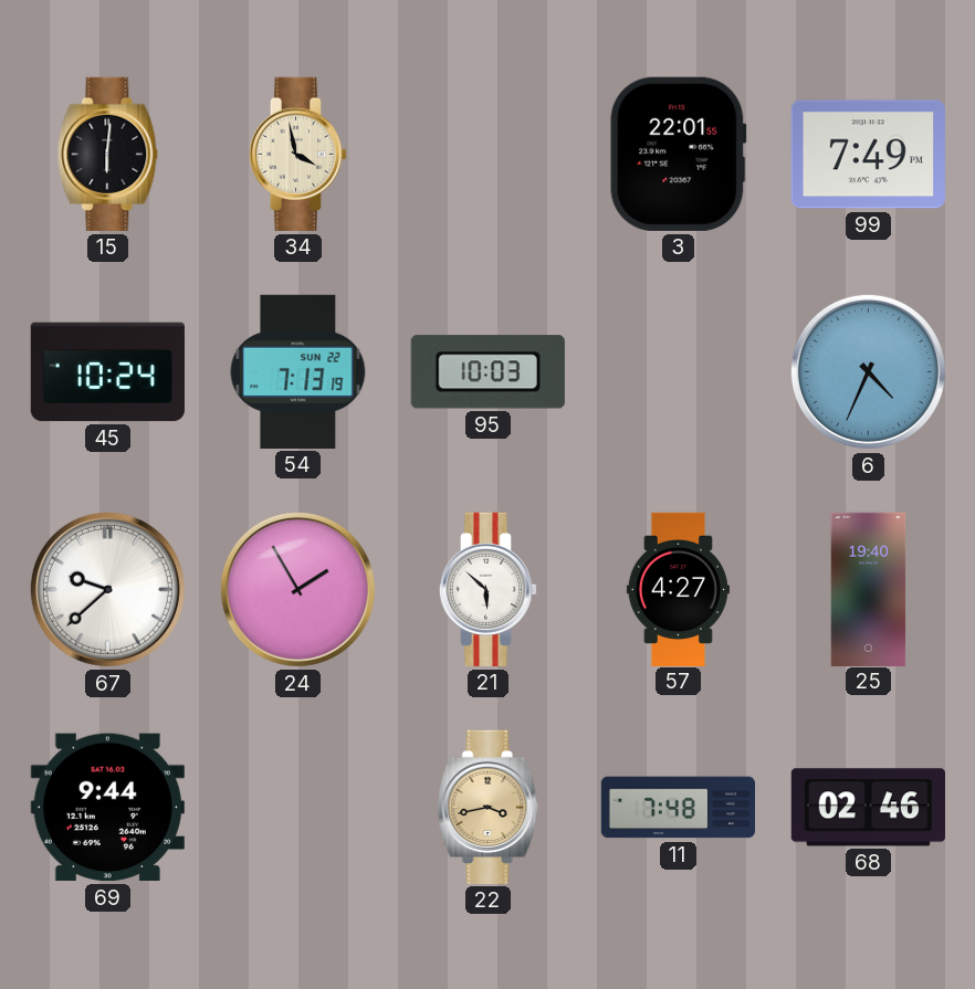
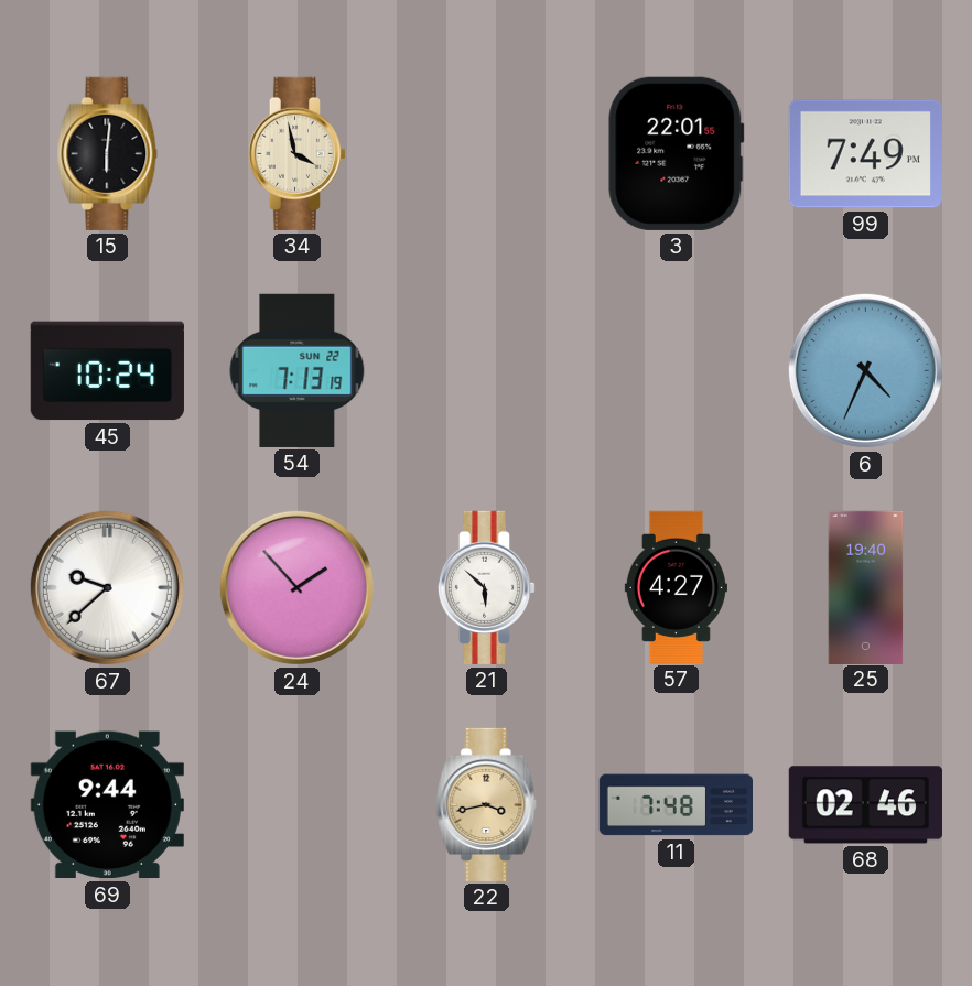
95: 10:03 -> none (487, 372)
24: 1:55 -> 1:53 (296, 587)
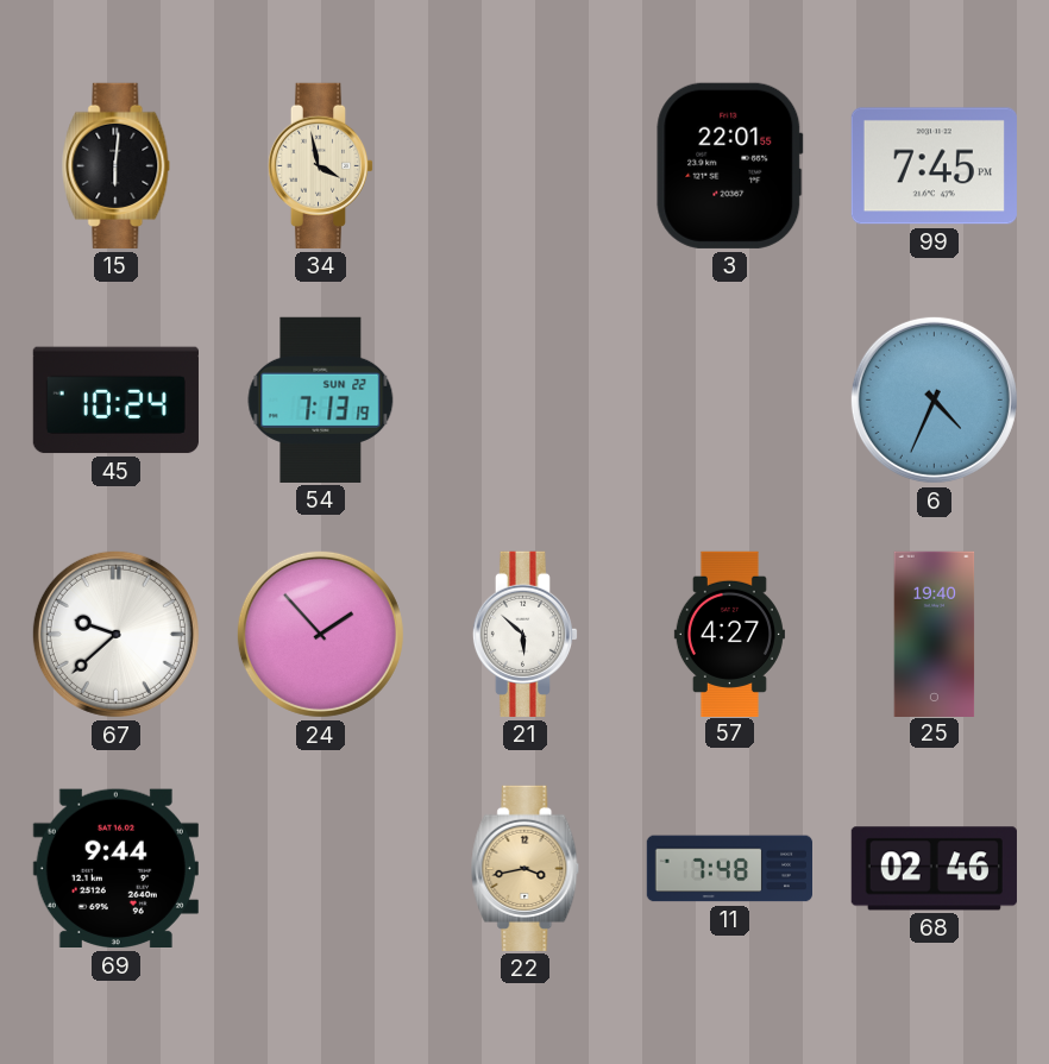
99: 7:49 -> 7:45 (934, 166)
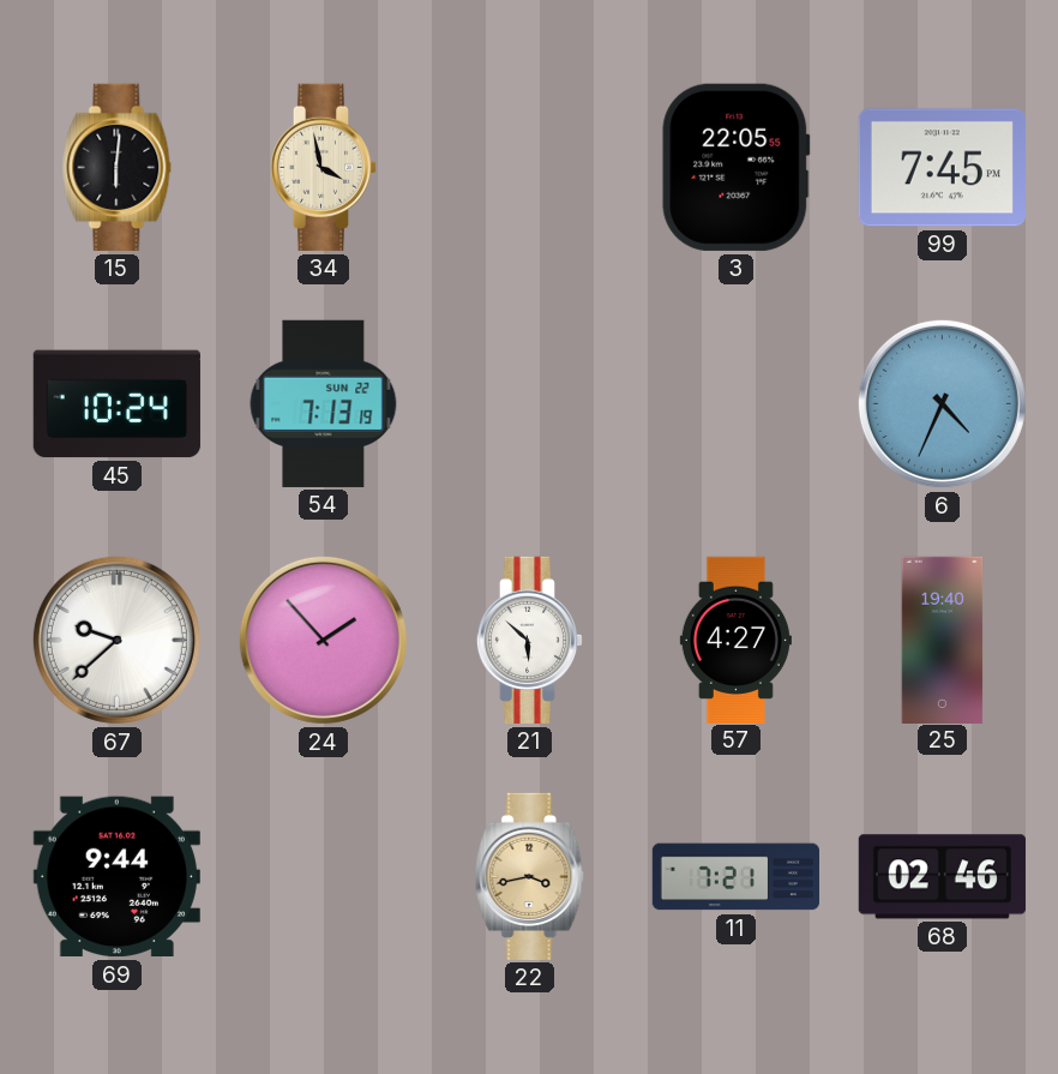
3: 22:01 -> 22:05 (737, 167)
11: 7:48 -> 7:21 (735, 877)
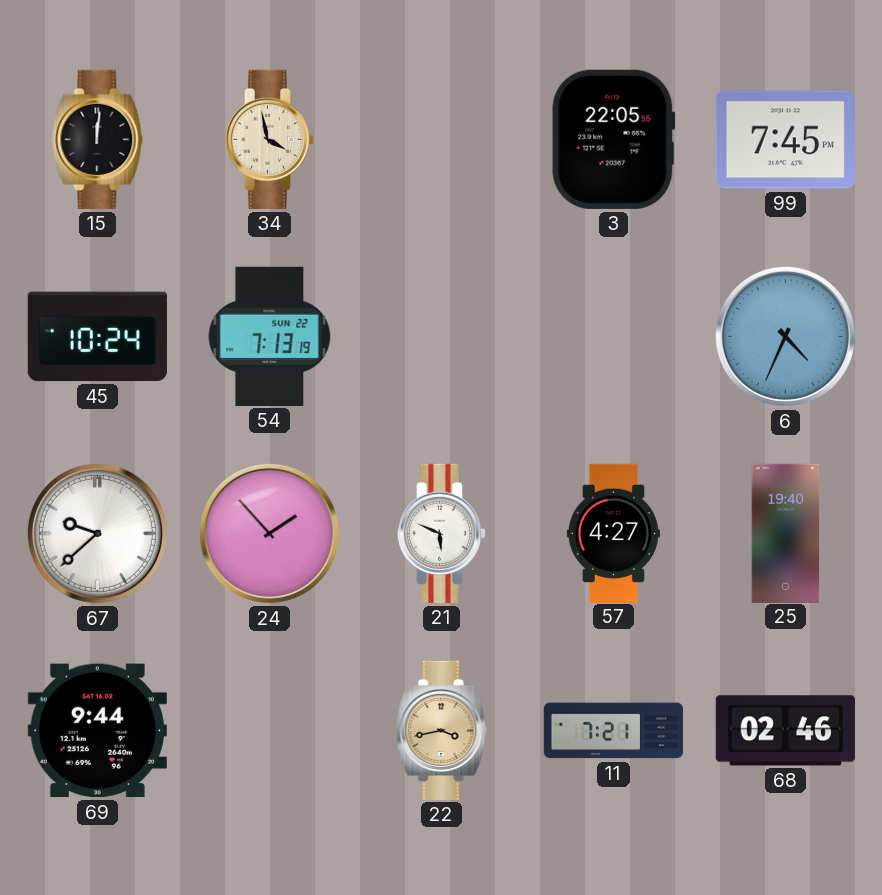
15: 6:01 -> 12:01 (98, 139)
21: 5:52 -> 5:49 (442, 533)
